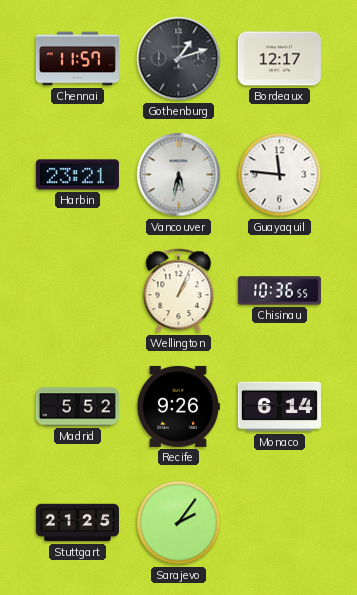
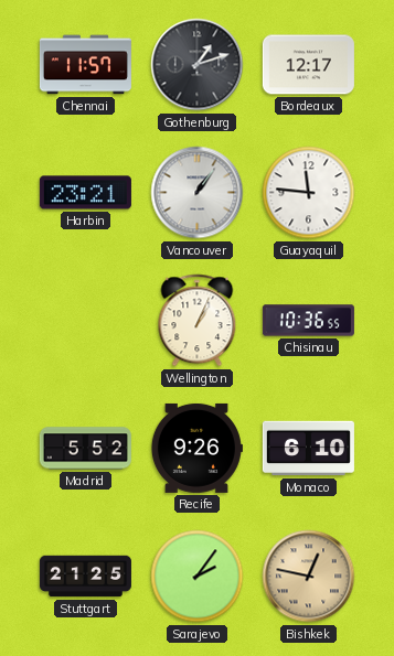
Vancouver: 5:32 -> 1:06 (198, 193)
Monaco: 6:14 -> 6:10 (308, 449)
Bishkek: none -> 12:47 (309, 577)
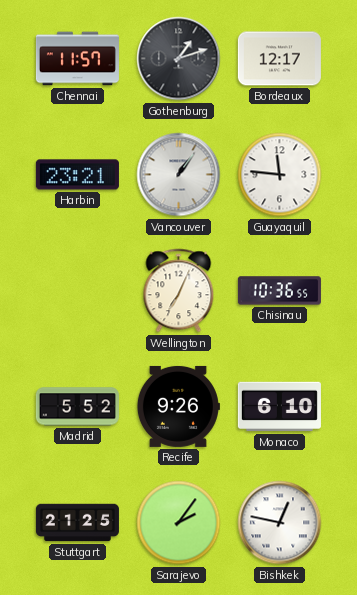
Wellington: 1:04 -> 7:04 (179, 291)
Bishkek dial: champagne -> white (280, 523)
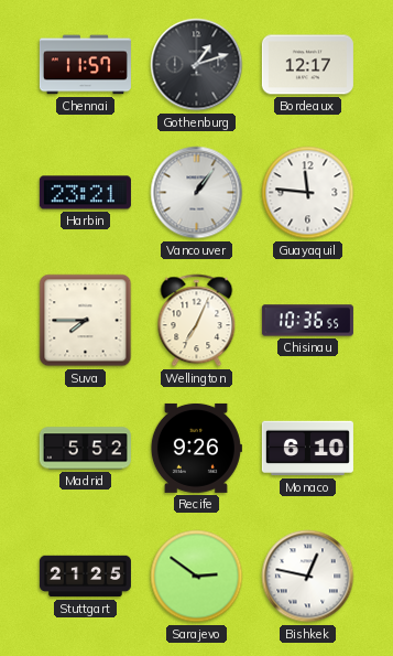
Suva: none -> 7:45 (86, 321)
Sarajevo: 2:06 -> 2:51 (197, 577)
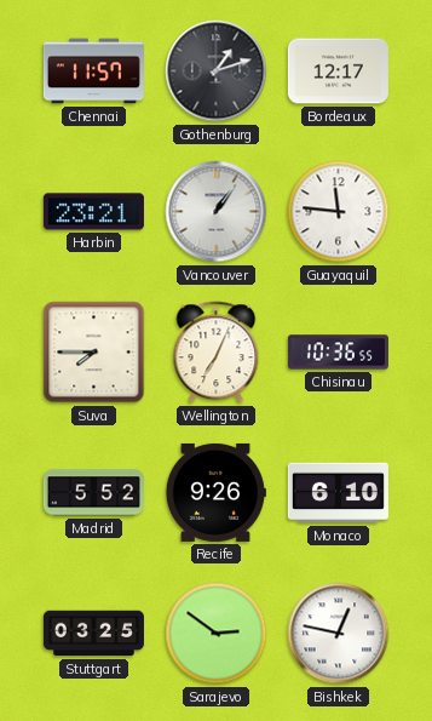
Stuttgart: 21:25 -> 03:25 (93, 634)
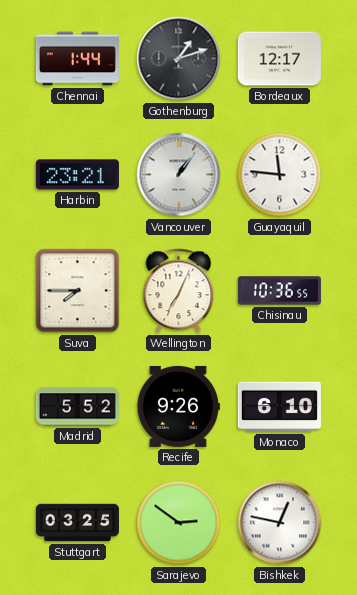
Chennai: 11:57 -> 1:44 (77, 59)
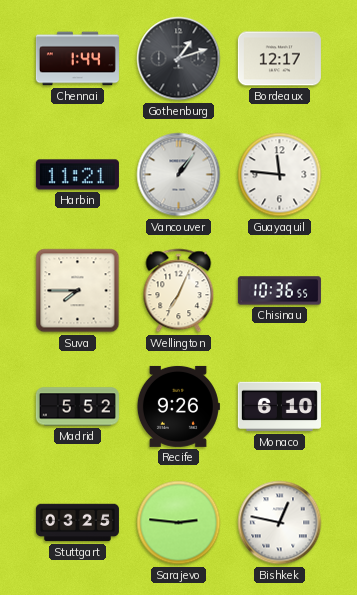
Harbin: 23:21 -> 11:21 (77, 175)
Sarajevo: 2:51 -> 2:46 (179, 523)
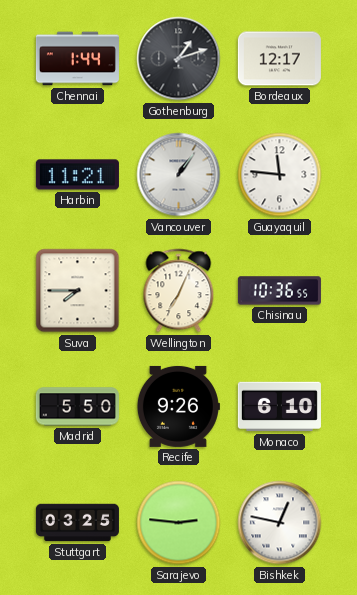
Madrid: 5:52 -> 5:50 (77, 407)
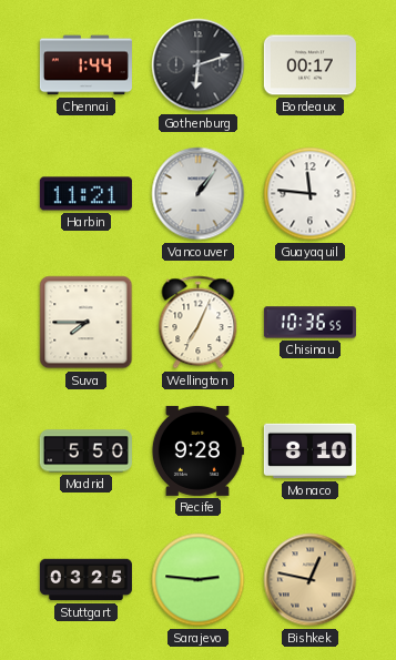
Gothenburg: 1:12 -> 6:12 (199, 65)
Bordeaux: 12:17 -> 00:17 (309, 65)
Recife: 9:26 -> 9:28 (197, 450)
Monaco: 6:10 -> 8:10 (309, 451)
Bishkek dial: white -> champagne (311, 580)
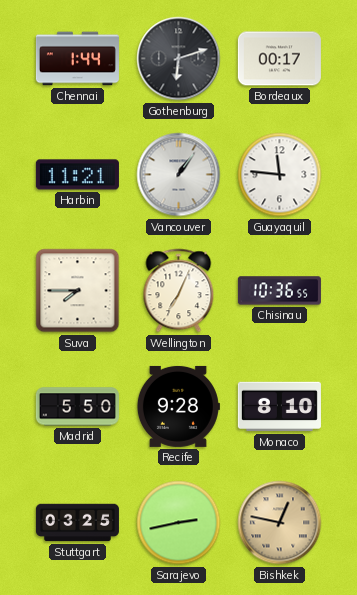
Sarajevo: 2:46 -> 2:43 (179, 523)
